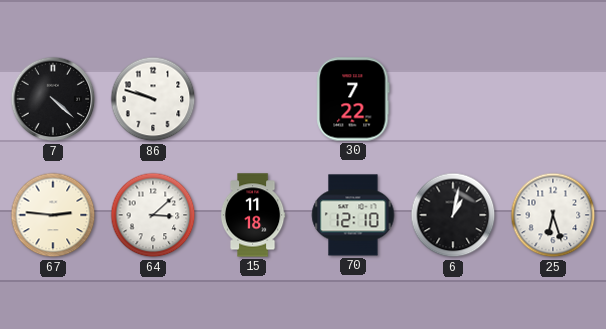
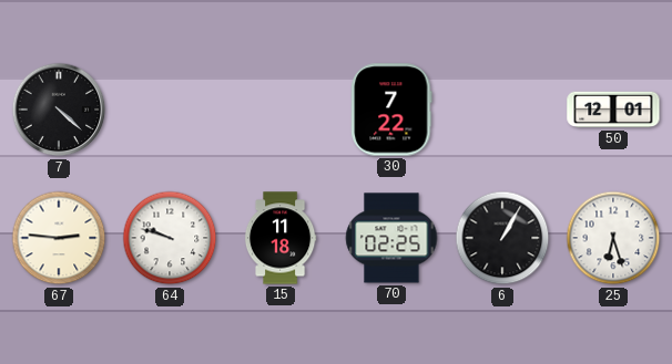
86: 9:48 -> none (153, 99)
50: none -> 12:01 (613, 110)
64: 3:08 -> 9:48 (170, 238)
70: 12:10 -> 02:25 (391, 238)
6: 1:02 -> 1:05 (502, 238)
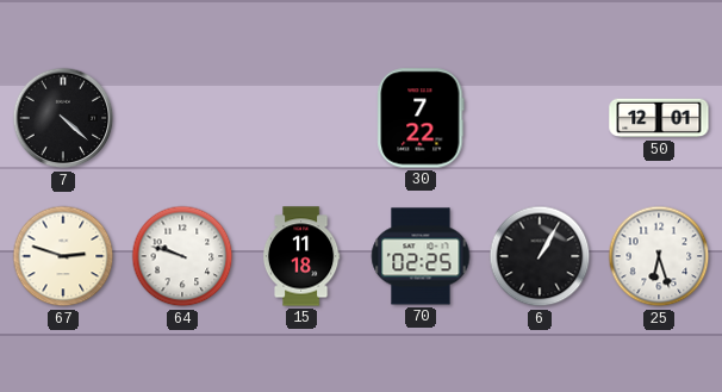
67: 2:46 -> 2:48 (63, 256)
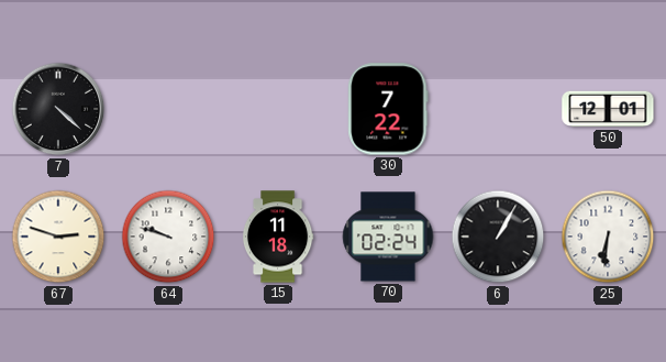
70: 02:25 -> 02:24 (388, 237)
25: 6:27 -> 6:31 (608, 237)
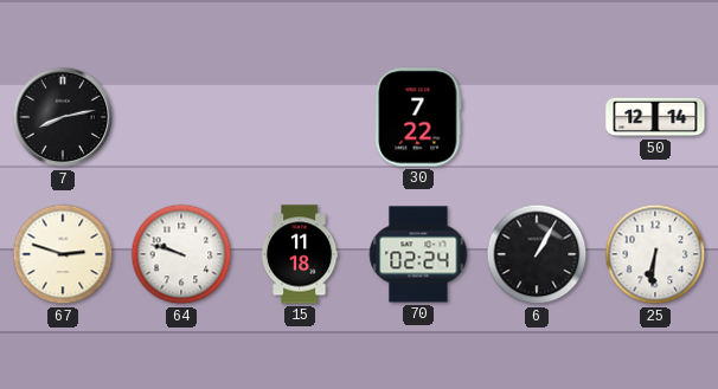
7: 4:22 -> 8:13 (63, 117)
50: 12:01 -> 12:14 (655, 117)
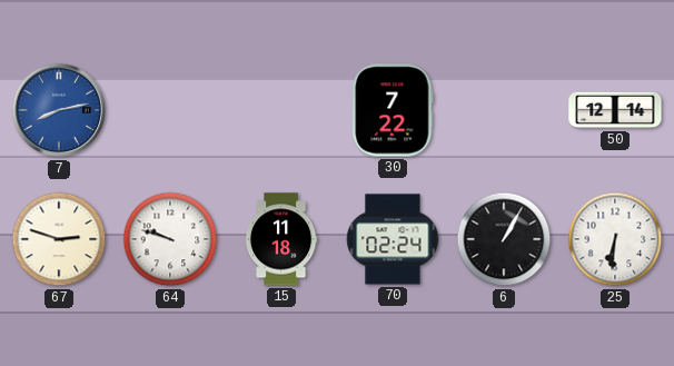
7 dial: black -> blue (59, 110)
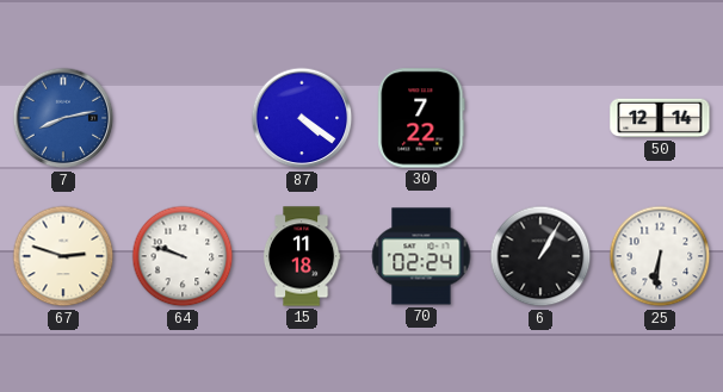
87: none -> 4:21 (302, 118)
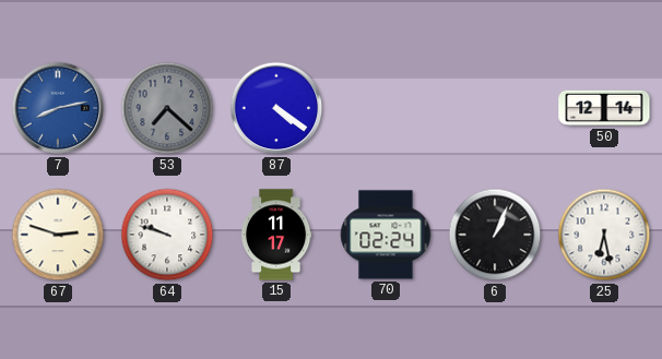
53: none -> 7:22 (167, 108)
30: 7:22 -> none (421, 118)
15: 11:18 -> 11:17 (276, 235)
6: 1:05 -> 1:04 (495, 235)
25: 6:31 -> 6:28 (604, 235)
